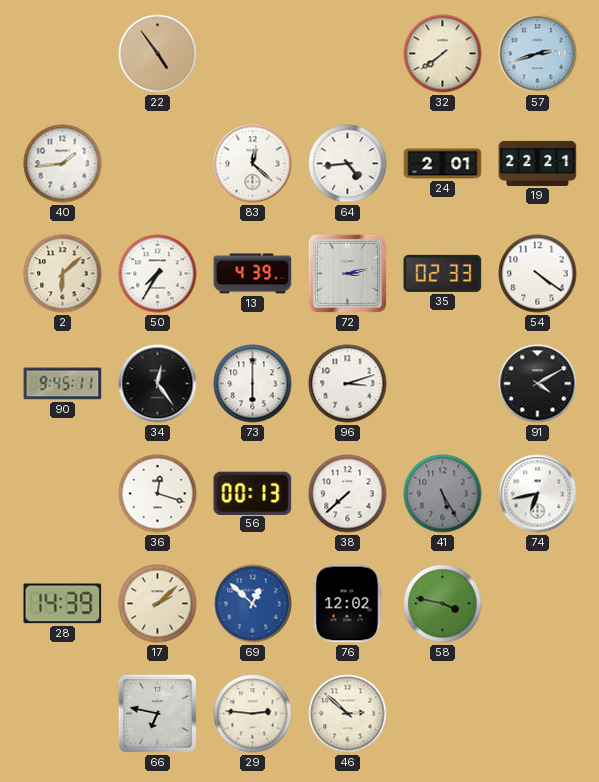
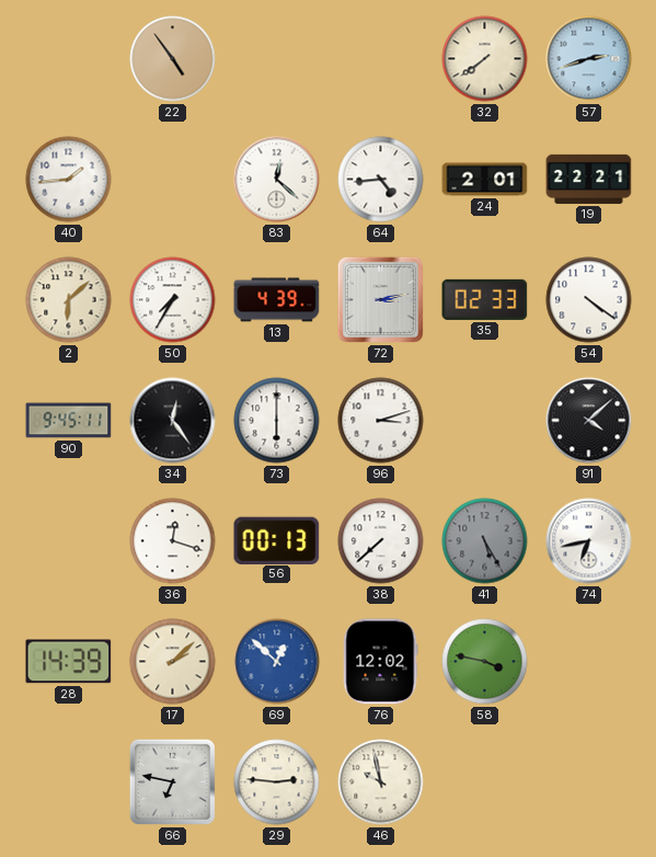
91: 4:10 -> 4:08 (589, 421)
46: 2:52 -> 9:58 (381, 782)
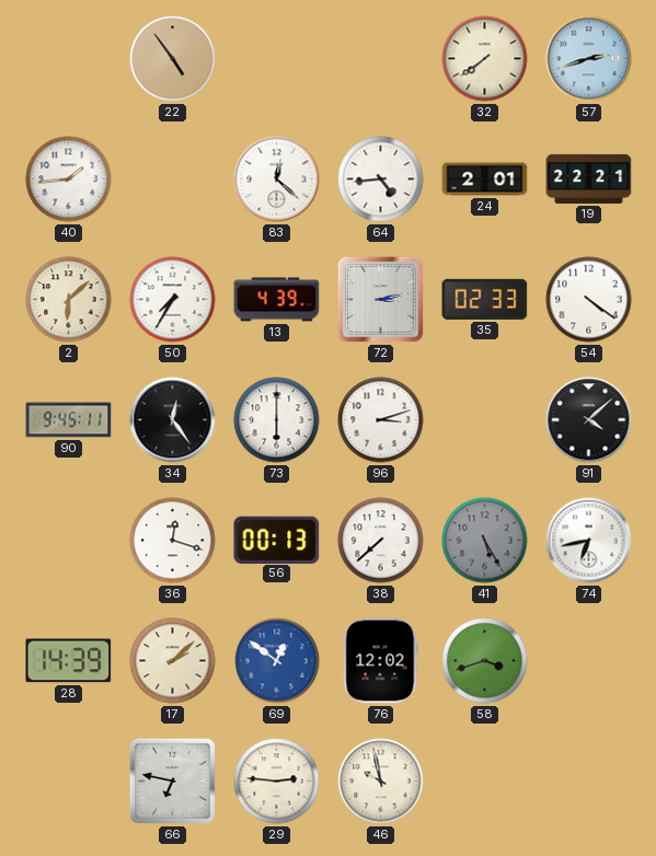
69: 12:52 -> 12:51 (277, 661)
58: 3:47 -> 3:42 (485, 661)
